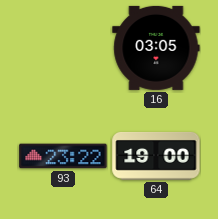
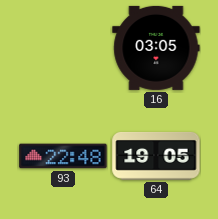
93: 23:22 -> 22:48 (63, 156)
64: 19:00 -> 19:05 (156, 156)
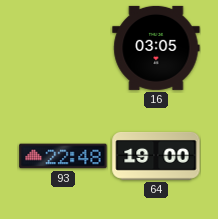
64: 19:05 -> 19:00 (156, 156)
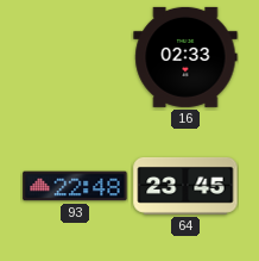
16: 03:05 -> 02:33 (185, 57)
64: 19:00 -> 23:45 (185, 186)
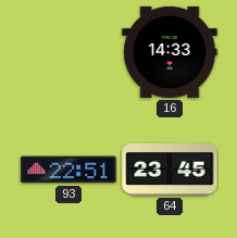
16: 02:33 -> 14:33 (170, 52)
93: 22:48 -> 22:51 (68, 170)
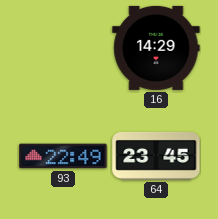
16: 14:33 -> 14:29 (156, 48)
93: 22:51 -> 22:49 (63, 156)
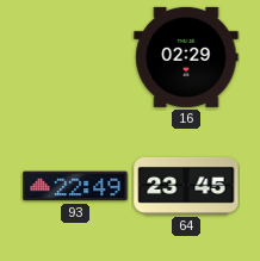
16: 14:29 -> 02:29 (186, 57)
